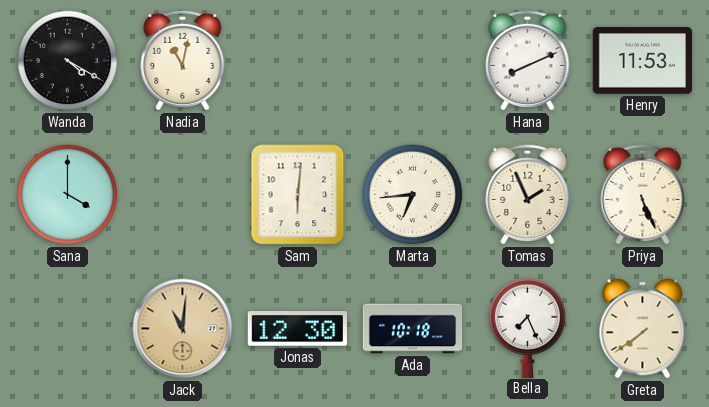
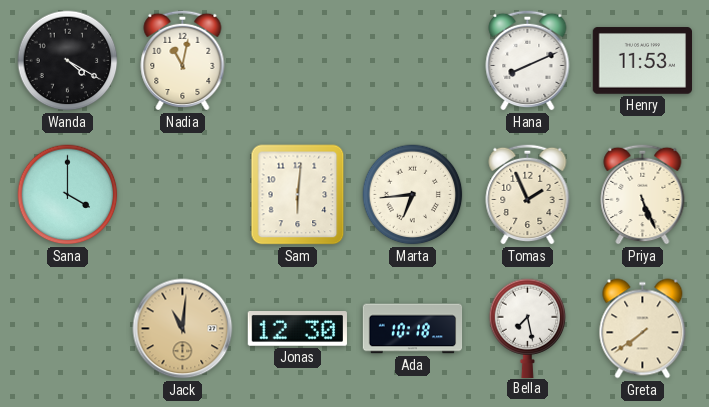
Bella: 7:26 -> 7:28 (528, 328)
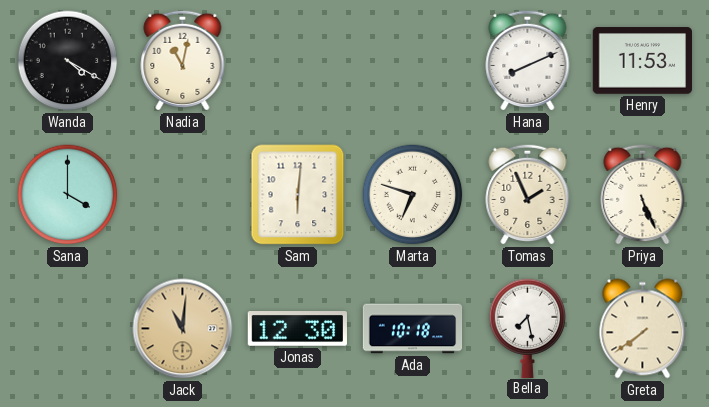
Marta: 6:44 -> 6:48 (413, 195)
